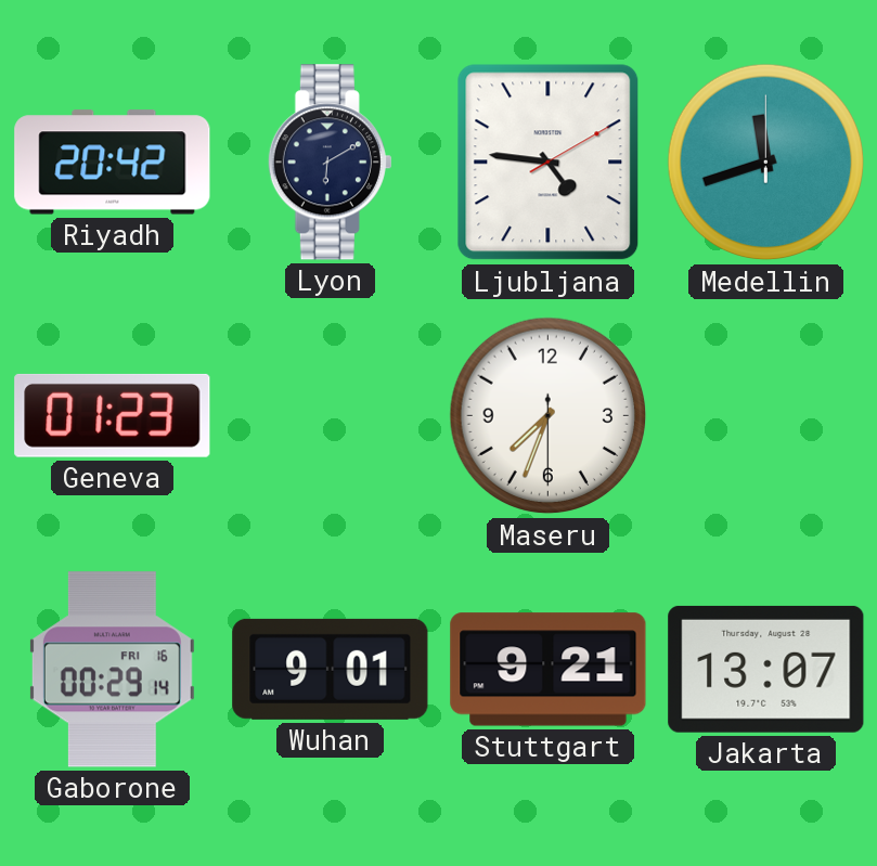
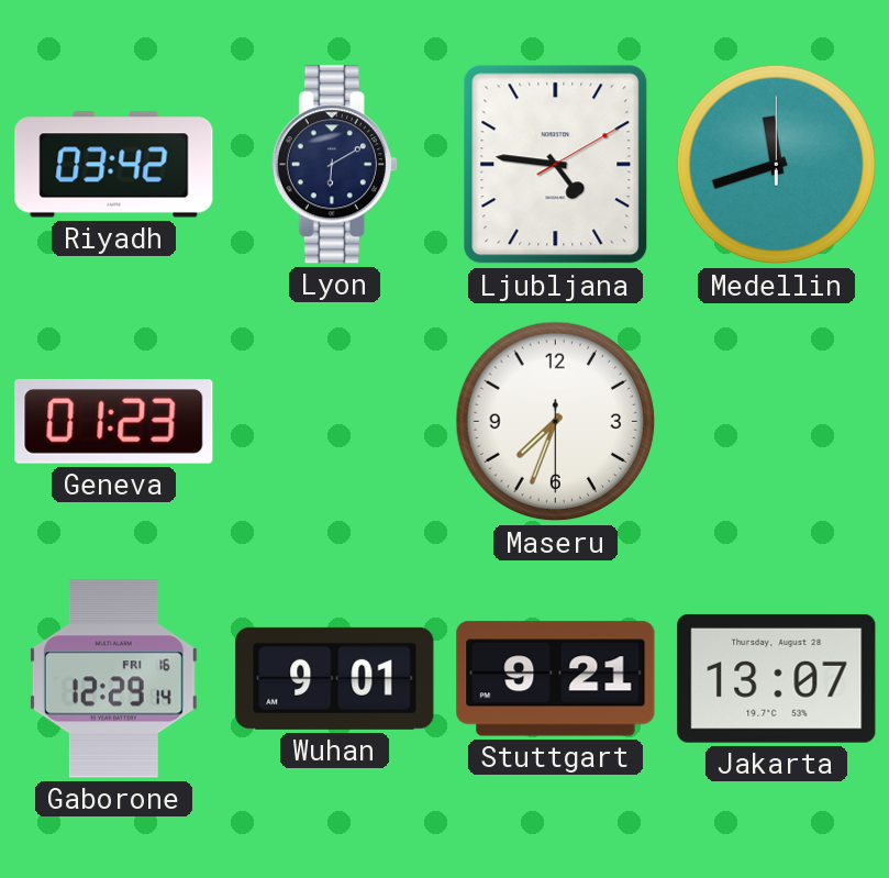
Riyadh: 20:42 -> 03:42 (114, 165)
Gaborone: 00:29 -> 12:29 (113, 679)
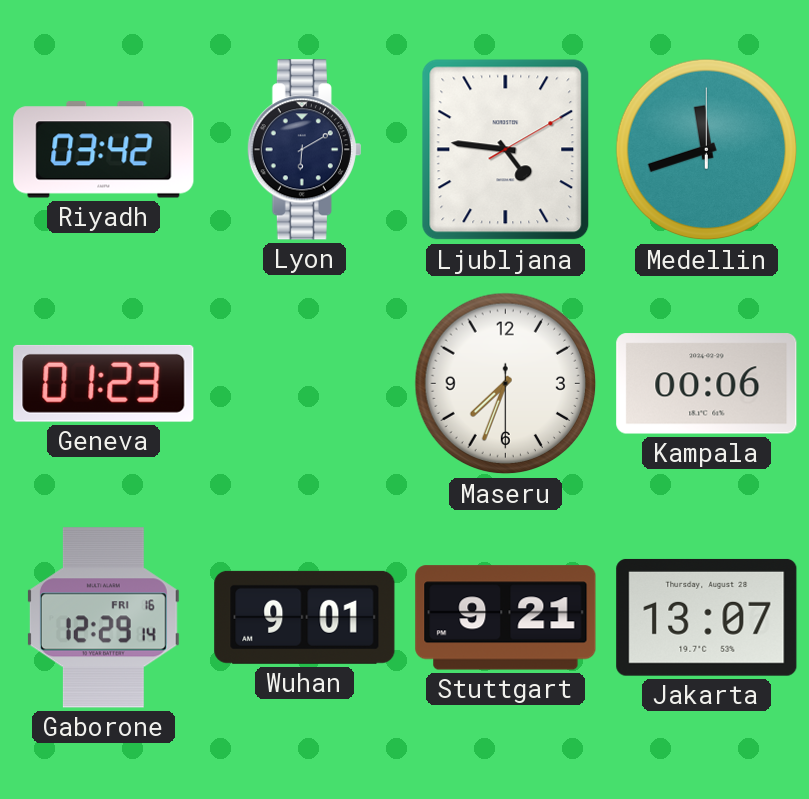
Kampala: none -> 00:06 (707, 384)
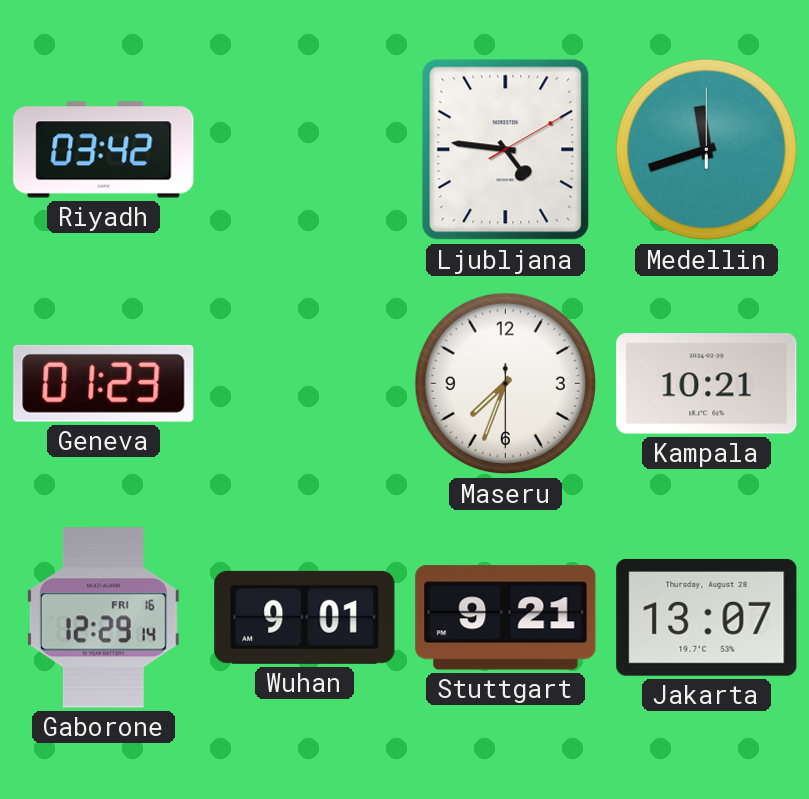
Lyon: 6:10 -> none (304, 150)
Kampala: 00:06 -> 10:21 (707, 384)
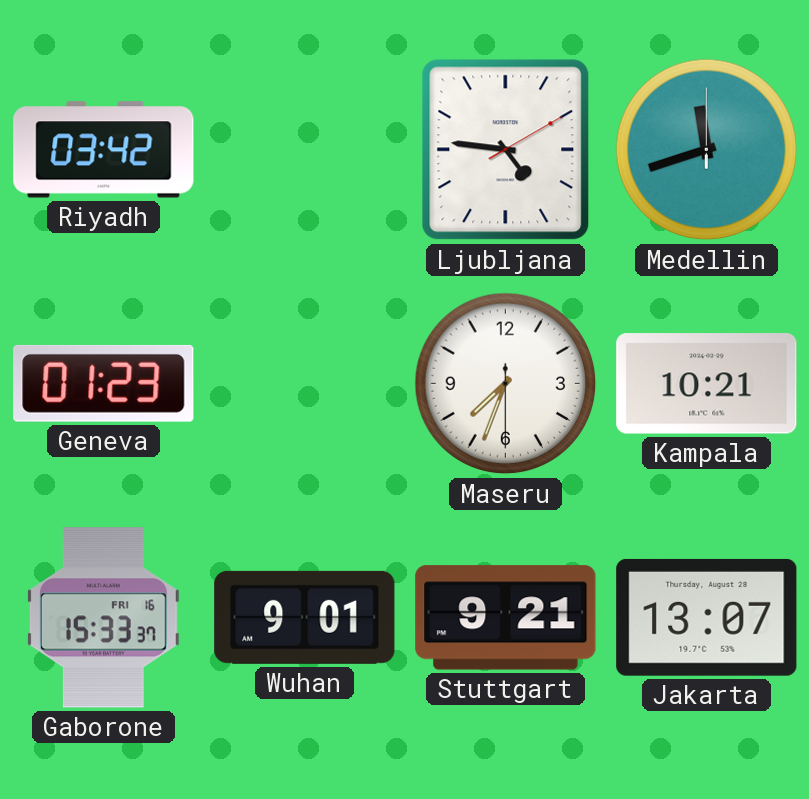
Gaborone: 12:29 -> 15:33 (103, 618)
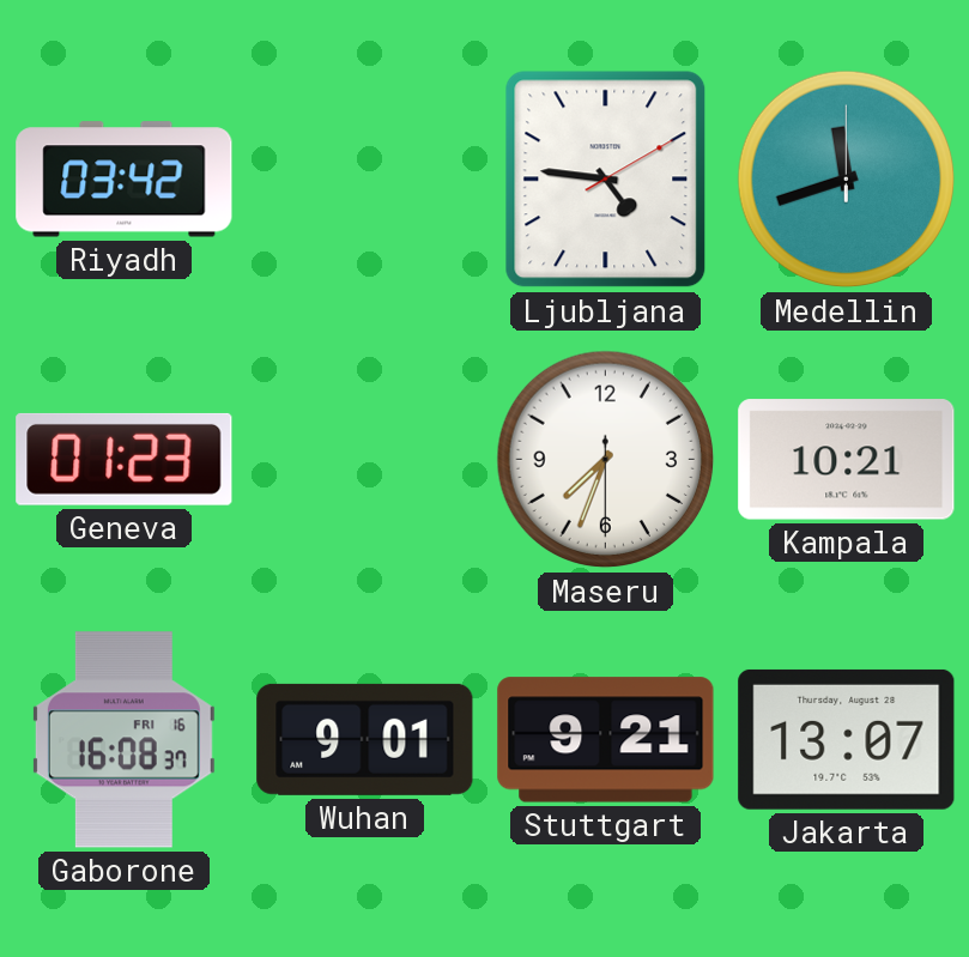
Gaborone: 15:33 -> 16:08 (123, 740)
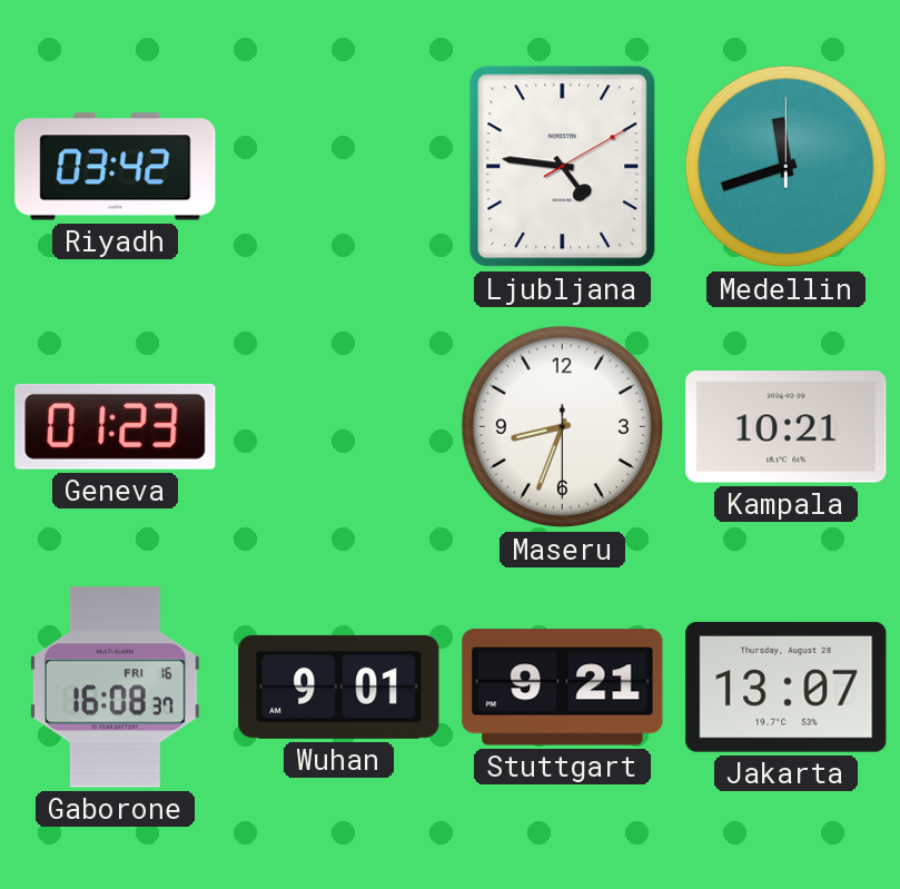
Maseru: 7:33 -> 8:33 (563, 427)
